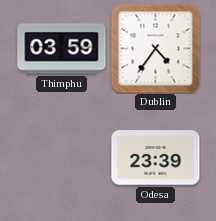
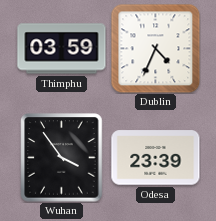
Dublin: 4:36 -> 4:34 (155, 48)
Wuhan: none -> 3:54 (62, 158)
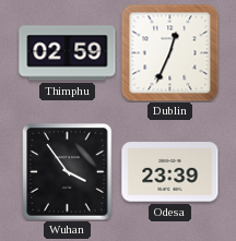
Thimphu: 03:59 -> 02:59 (68, 53)
Dublin: 4:34 -> 12:34 (169, 52)
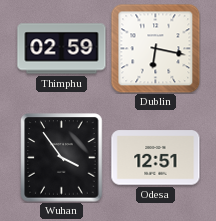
Dublin: 12:34 -> 6:17 (155, 48)
Odesa: 23:39 -> 12:51 (156, 158)
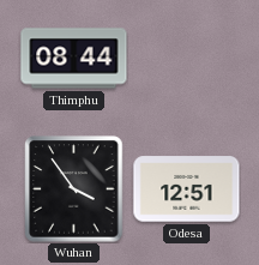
Thimphu: 02:59 -> 08:44 (74, 59)
Dublin: 6:17 -> none (155, 48)
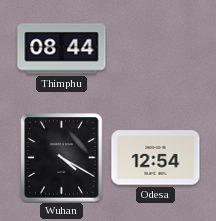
Wuhan: 3:54 -> 4:20 (62, 158)
Odesa: 12:51 -> 12:54 (156, 158)
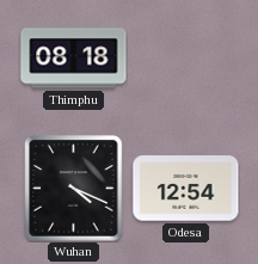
Thimphu: 08:44 -> 08:18 (74, 59)
Wuhan: 4:20 -> 4:19 (74, 189)
